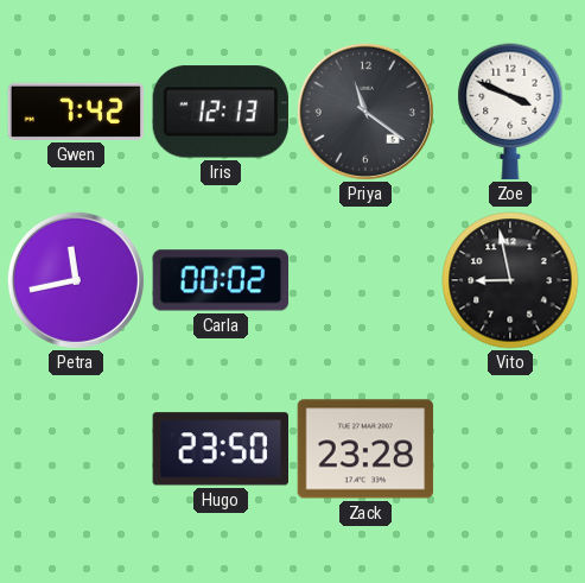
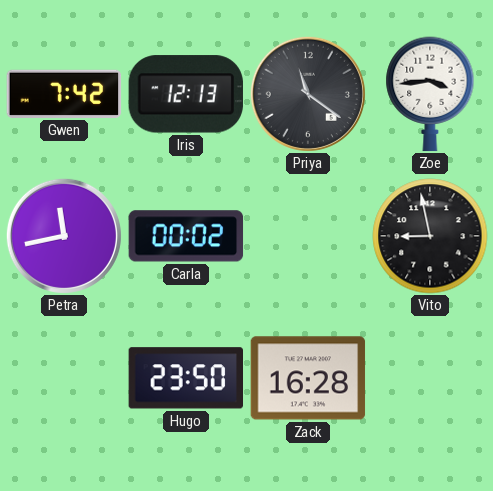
Zoe: 3:49 -> 3:44 (430, 94)
Zack: 23:28 -> 16:28 (308, 378)
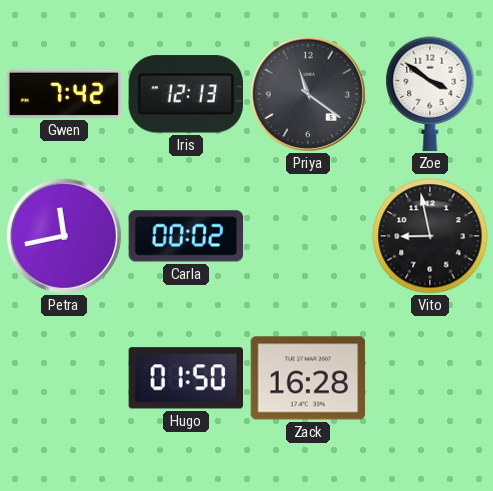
Zoe: 3:44 -> 3:51 (430, 94)
Hugo: 23:50 -> 01:50 (185, 378)
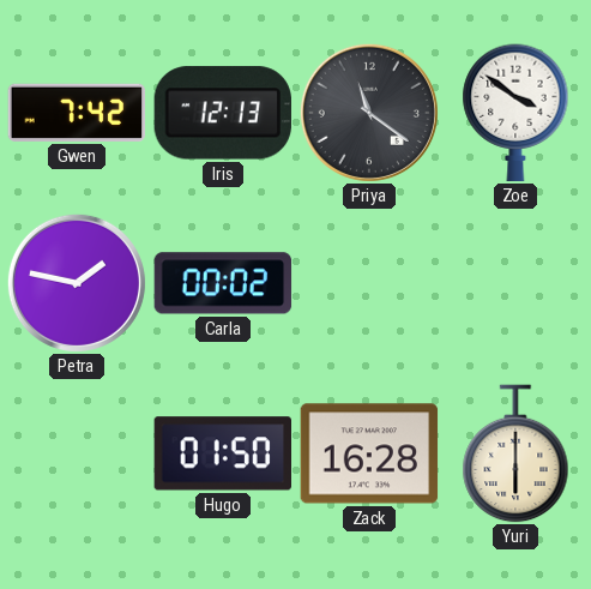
Petra: 11:43 -> 1:47 (77, 283)
Vito: 8:58 -> none (430, 236)
Yuri: none -> 6:00 (515, 453)
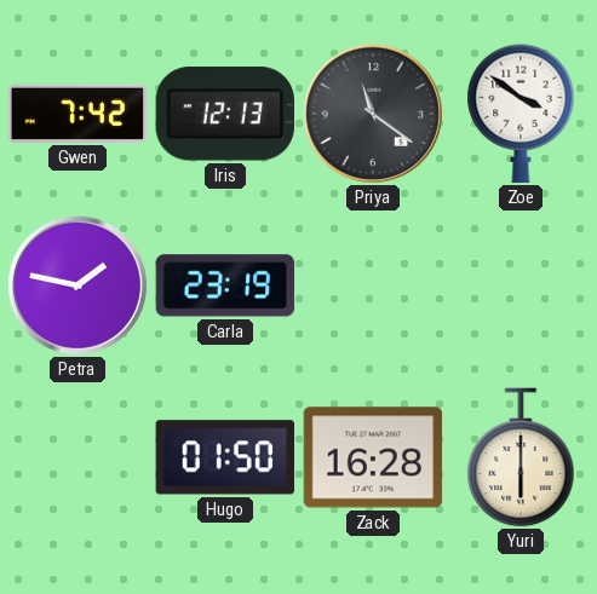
Carla: 00:02 -> 23:19 (225, 286)
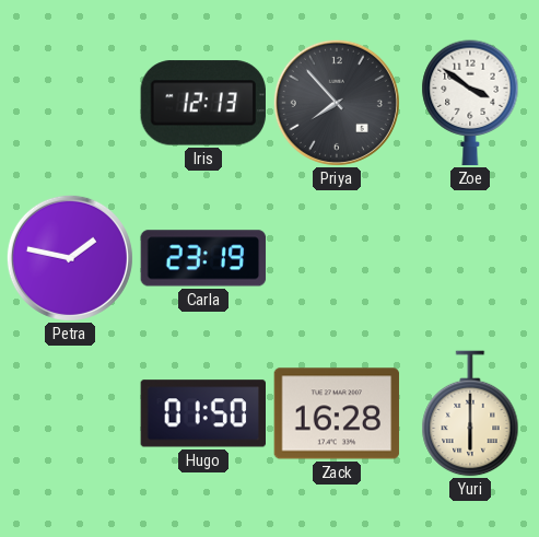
Gwen: 7:42 -> none (78, 114)
Priya: 11:21 -> 7:53 (337, 103)
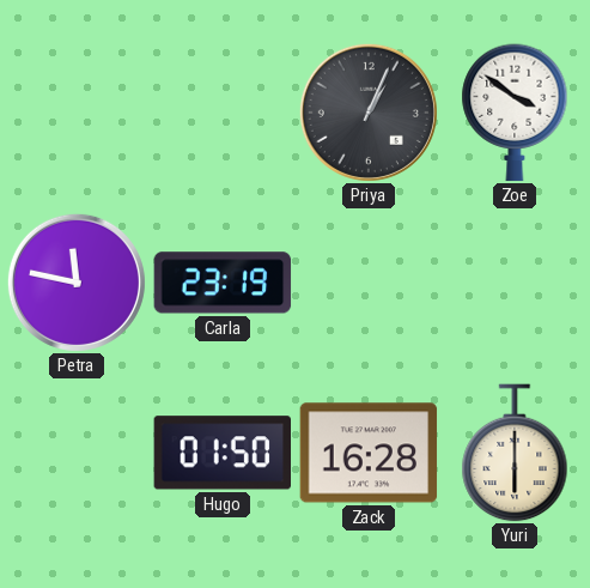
Iris: 12:13 -> none (203, 103)
Priya: 7:53 -> 1:04 (369, 113)
Petra: 1:47 -> 11:47 (77, 283)
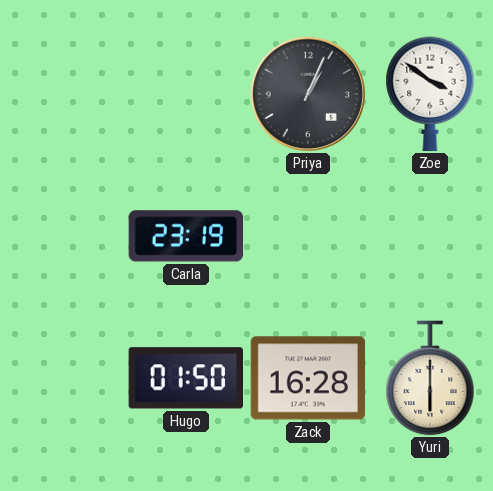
Petra: 11:47 -> none (77, 283)
